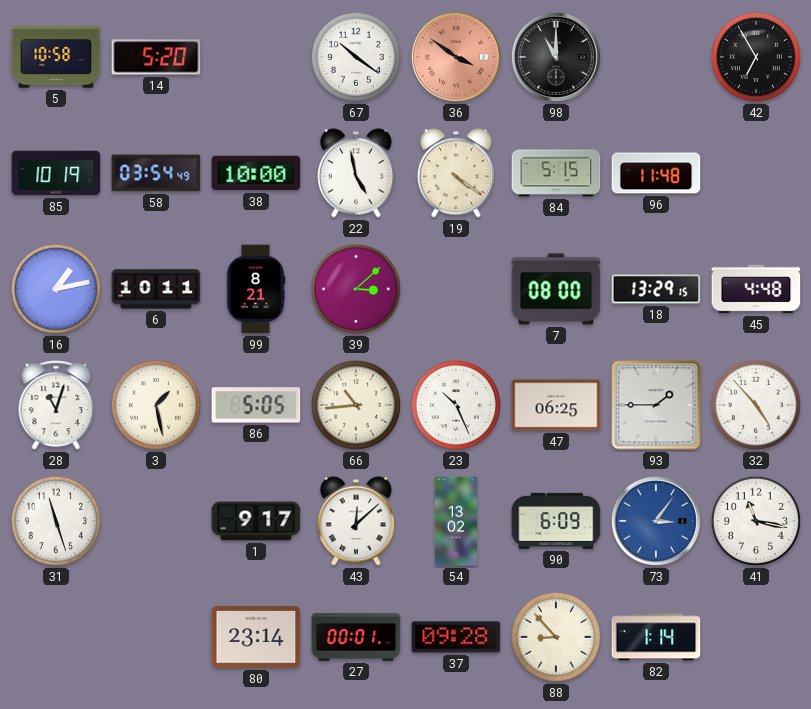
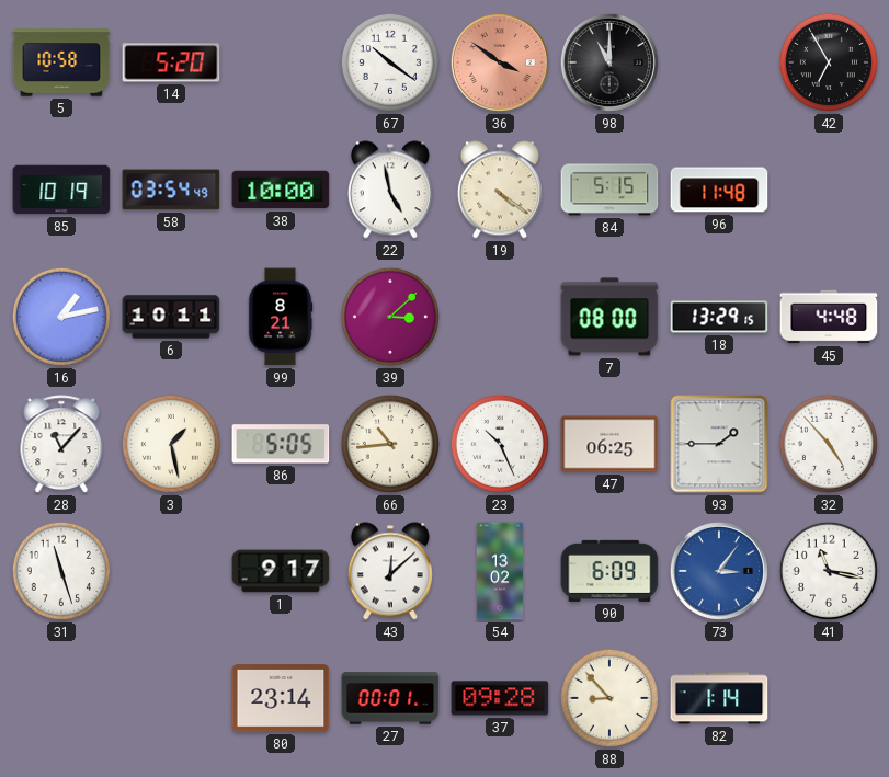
28: 11:03 -> 11:07 (61, 445)
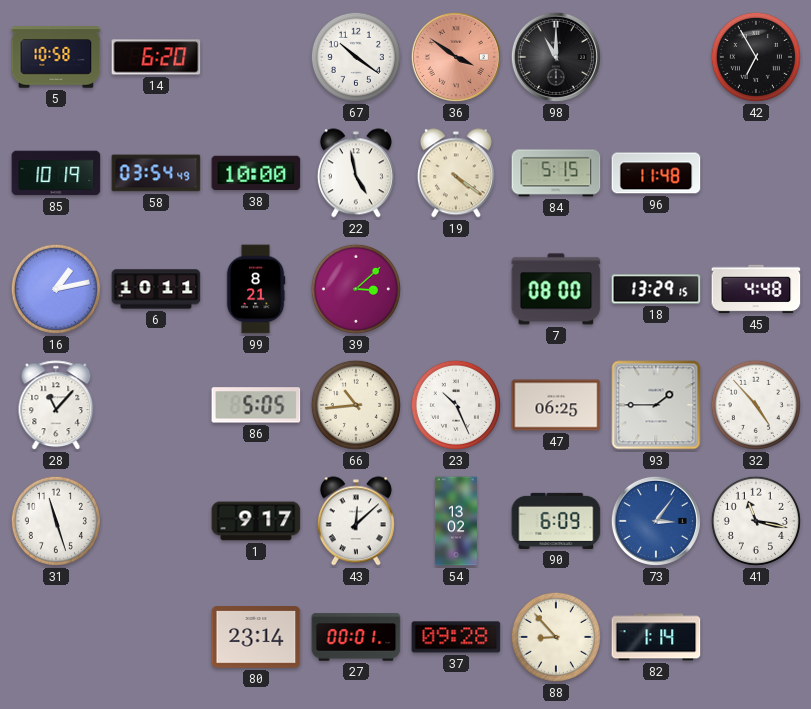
14: 5:20 -> 6:20 (156, 57)
3: 1:28 -> none (171, 444)
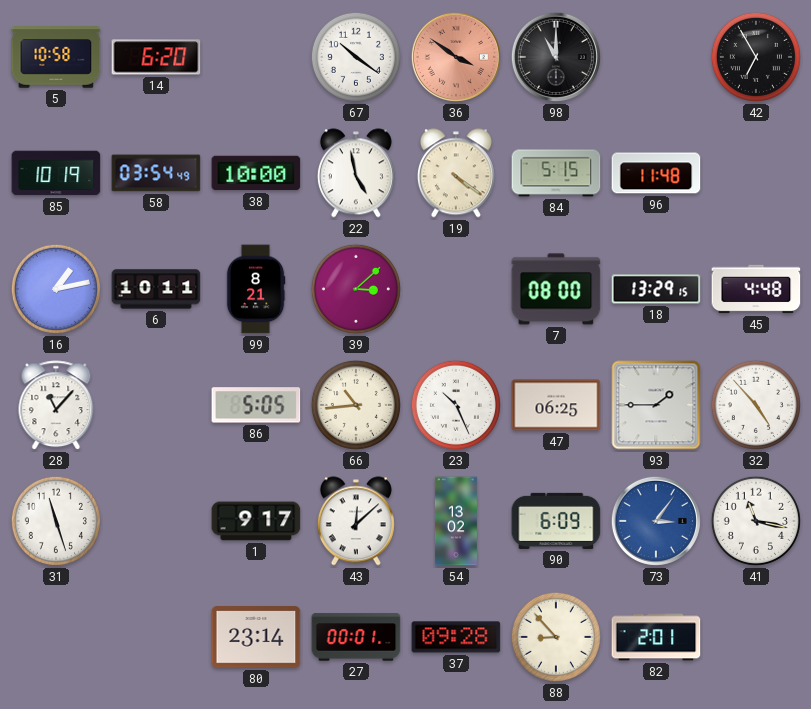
82: 1:14 -> 2:01 (656, 637)
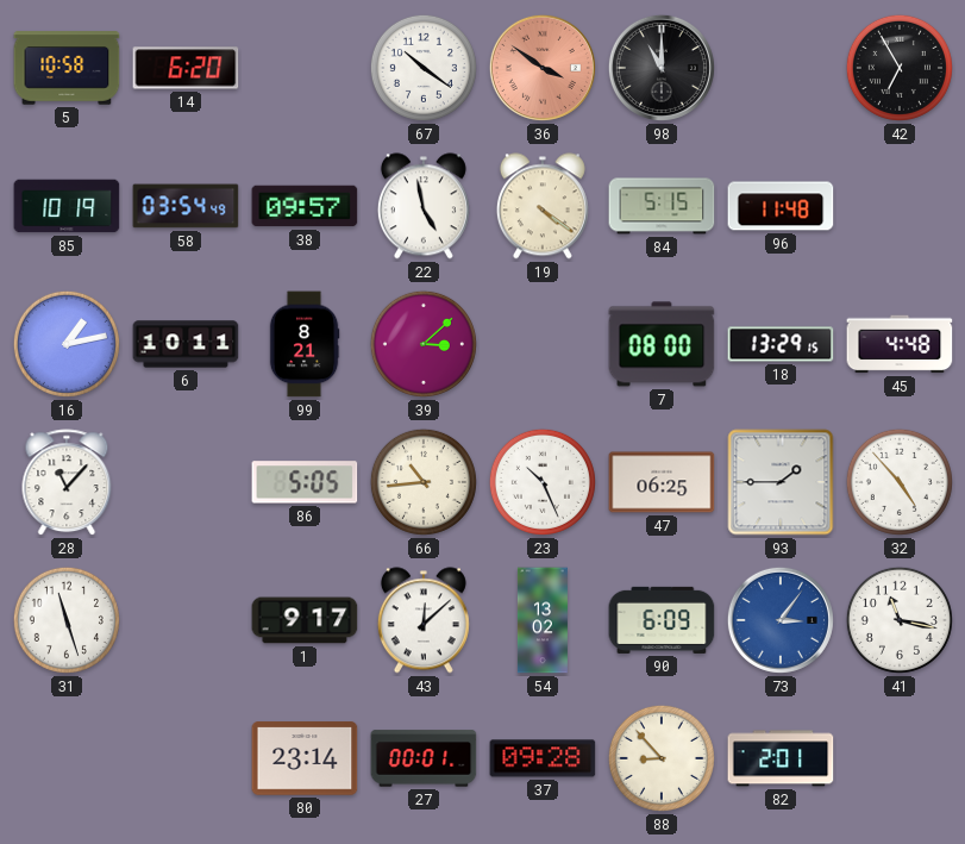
38: 10:00 -> 09:57 (305, 206)
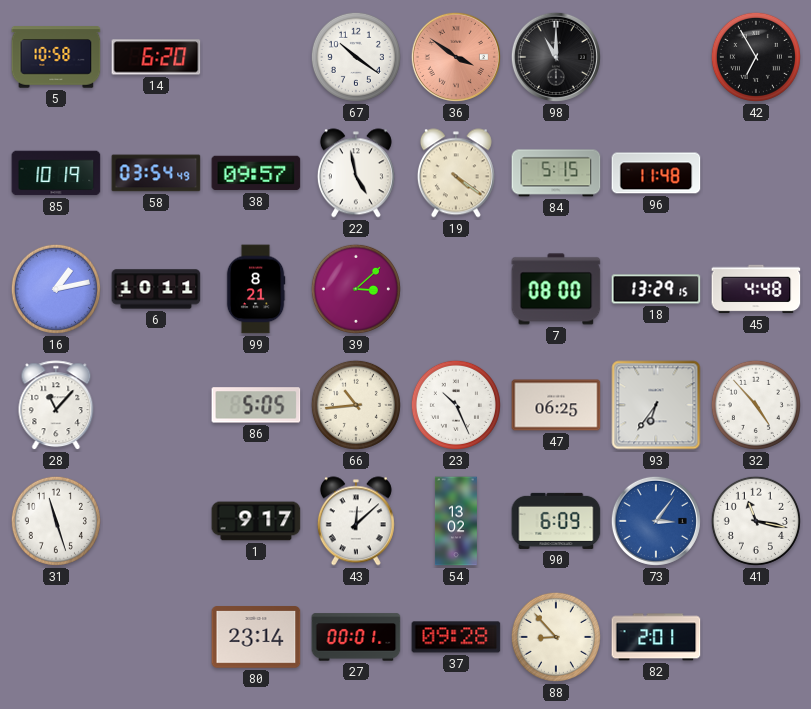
93: 1:45 -> 6:36 (656, 405)
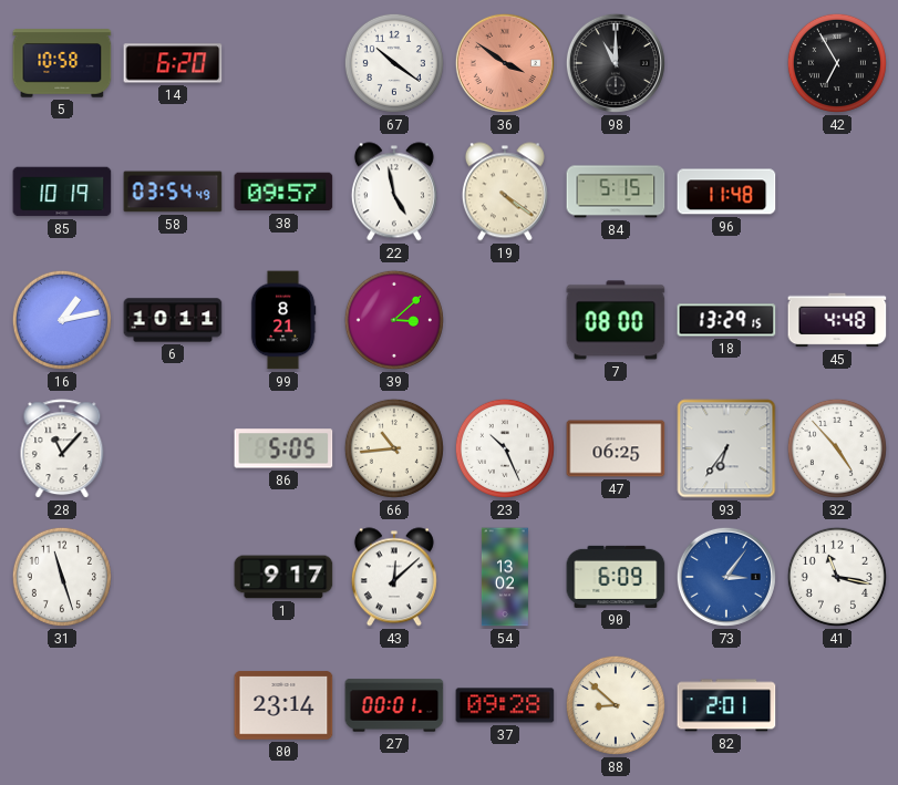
88: 8:53 -> 8:52 (616, 705)
